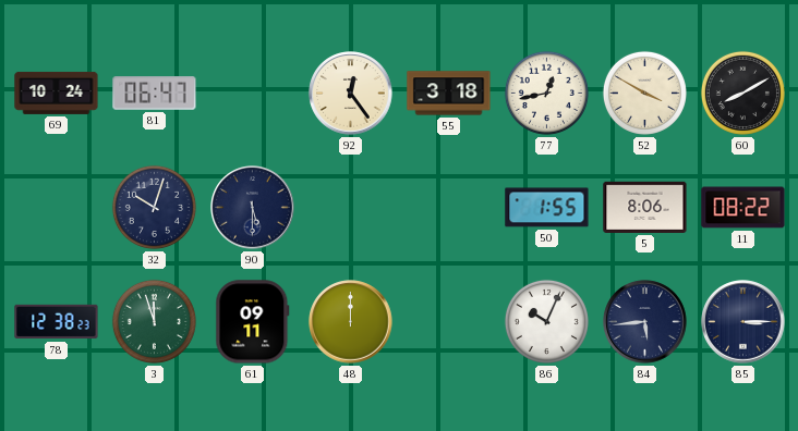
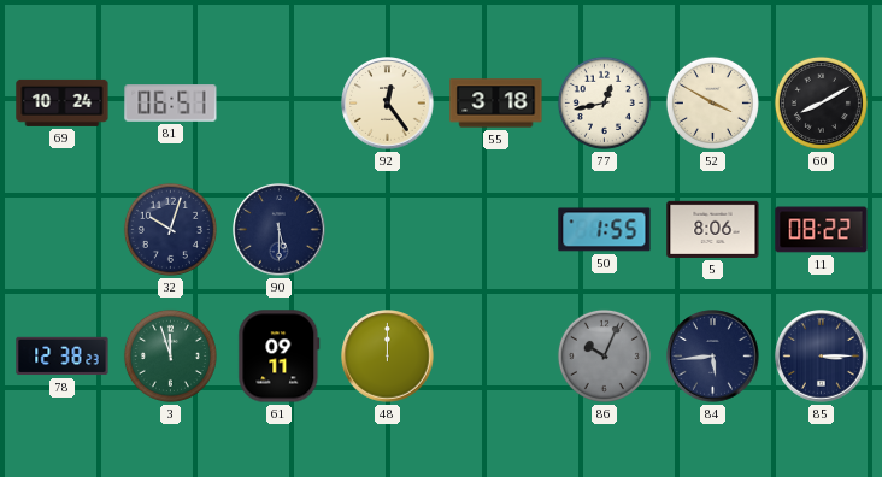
81: 06:47 -> 06:51 (171, 104)
86 dial: white -> grey (604, 355)
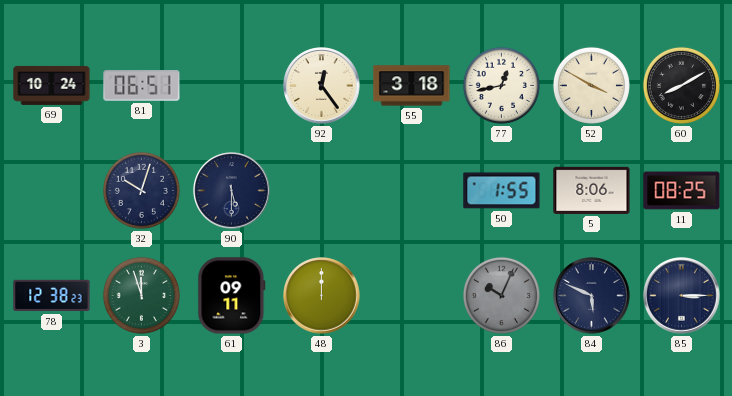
11: 08:22 -> 08:25 (682, 191)
84: 5:44 -> 5:49 (592, 296)
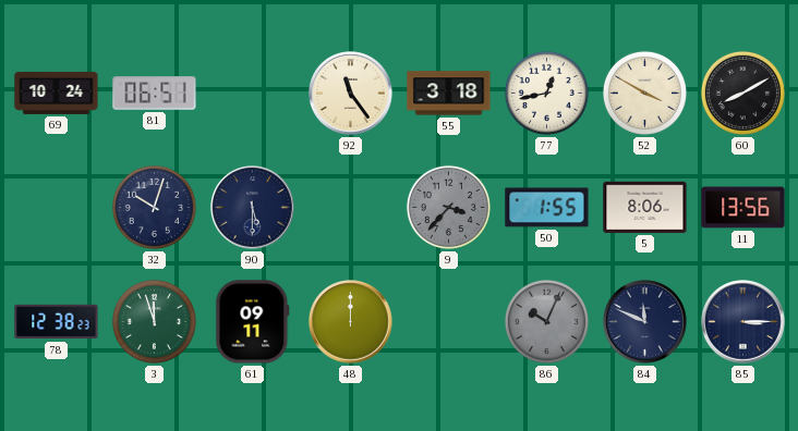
92: 12:24 -> 11:24 (351, 94)
9: none -> 3:37 (448, 207)
11: 08:25 -> 13:56 (743, 208)
84: 5:49 -> 11:49 (645, 322)
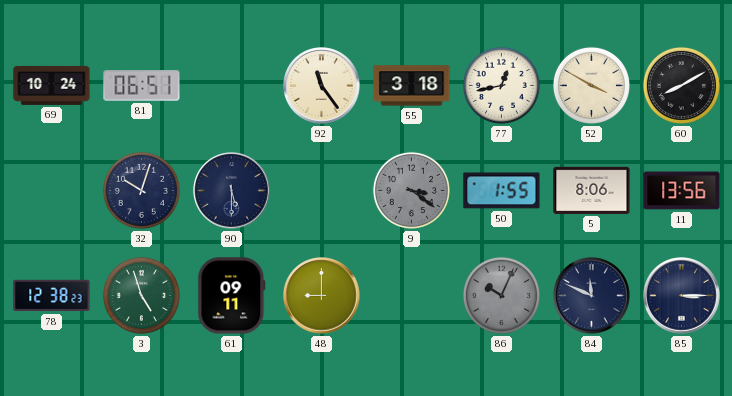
9: 3:37 -> 3:21 (411, 190)
3: 11:57 -> 4:57 (141, 295)
48: 12:00 -> 9:00 (322, 296)
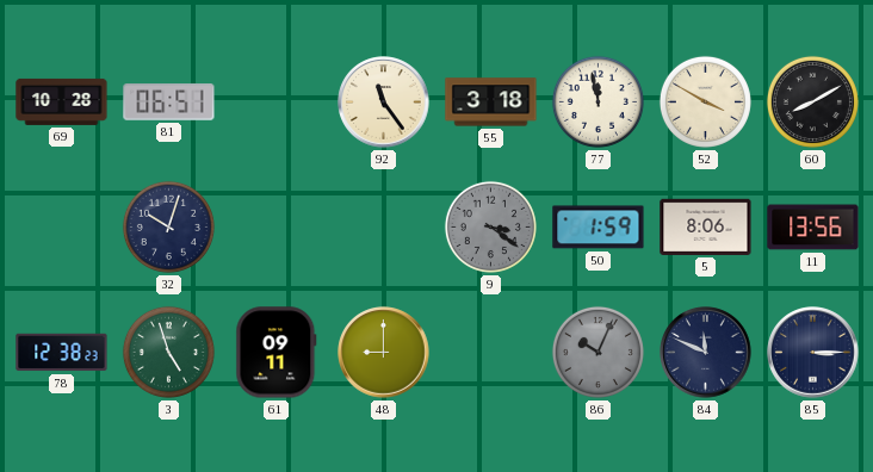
69: 10:24 -> 10:28 (62, 101)
77: 12:43 -> 11:58 (598, 101)
90: 5:30 -> none (232, 191)
50: 1:55 -> 1:59 (599, 228)
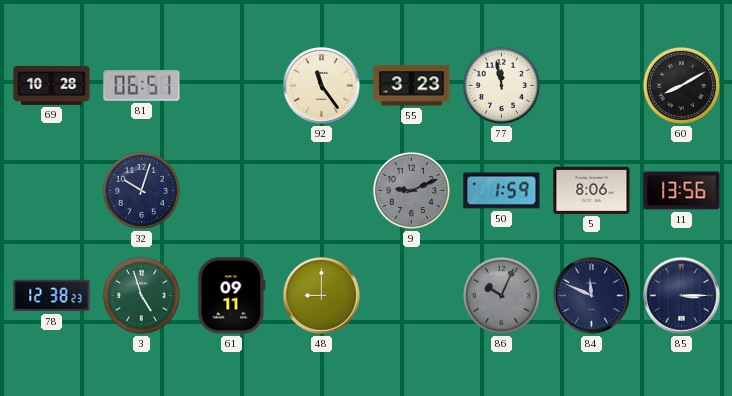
55: 3:18 -> 3:23 (412, 86)
52: 3:50 -> none (705, 101)
9: 3:21 -> 9:11 (411, 190)
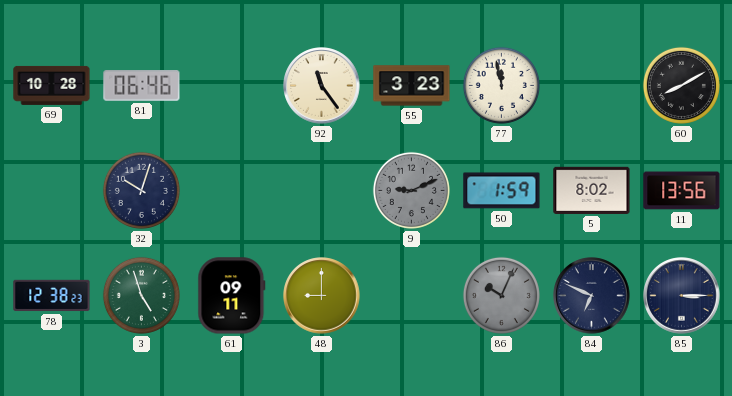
81: 06:51 -> 06:46 (142, 86)
5: 8:06 -> 8:02 (592, 190)
84: 11:49 -> 6:49 (592, 296)
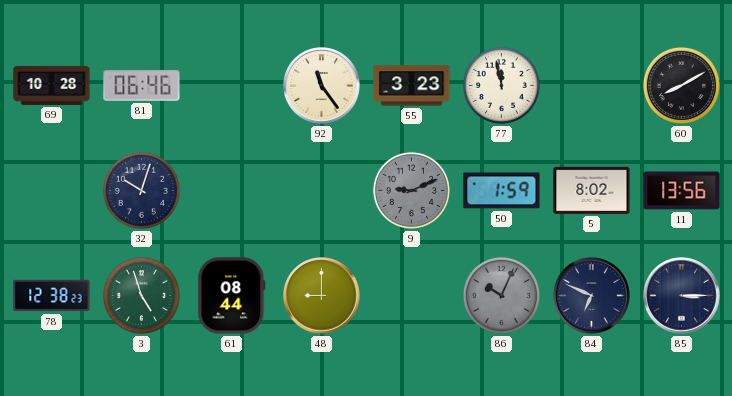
61: 09:11 -> 08:44 (232, 296)
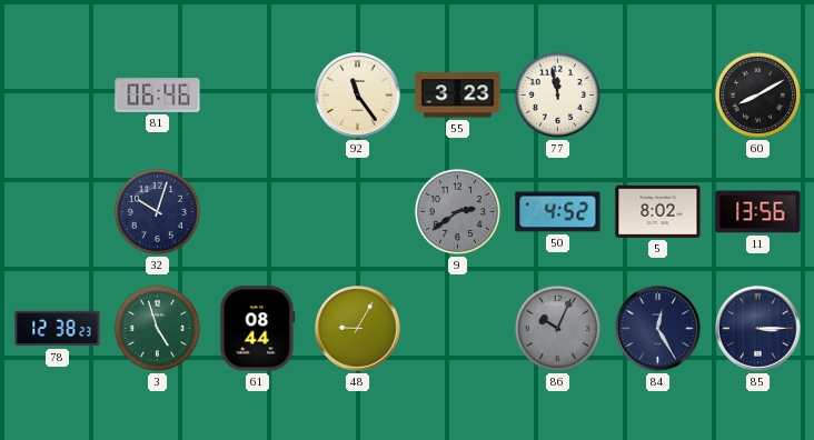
69: 10:28 -> none (52, 85)
9: 9:11 -> 2:39 (457, 211)
50: 1:59 -> 4:52 (558, 212)
48: 9:00 -> 9:05 (358, 329)
84: 6:49 -> 12:25 (658, 329)
